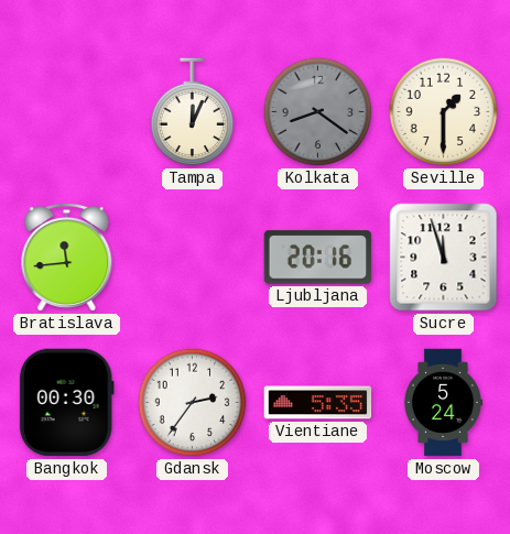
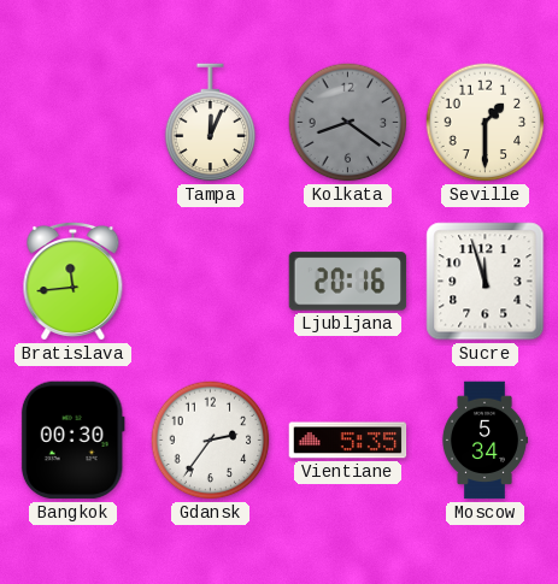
Moscow: 5:24 -> 5:34 (483, 441)
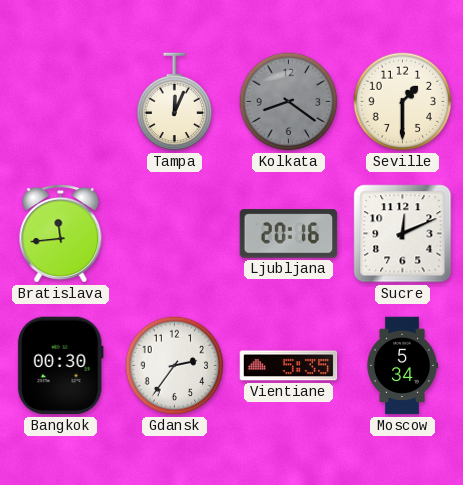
Sucre: 11:57 -> 12:11 (403, 234)
